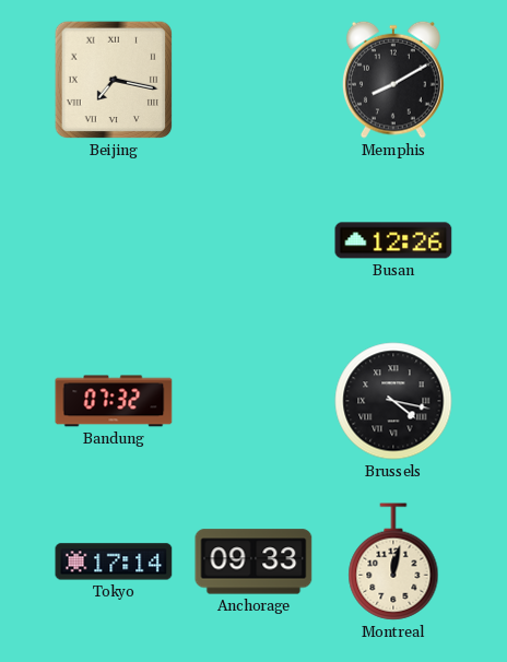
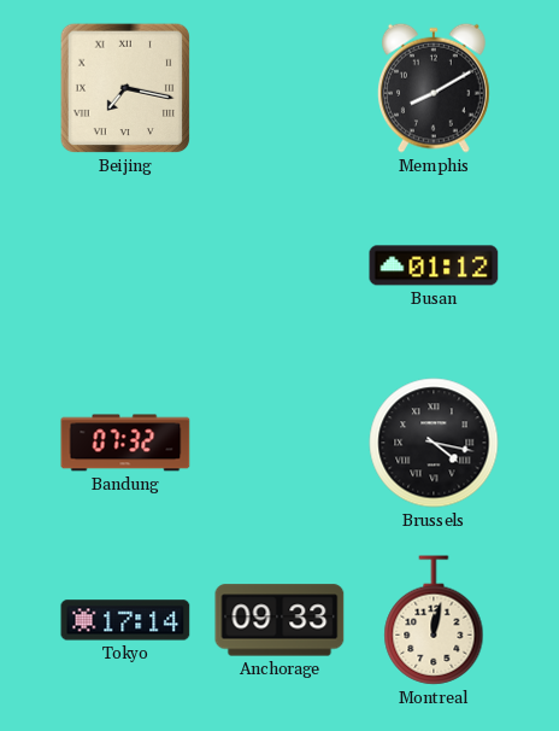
Busan: 12:26 -> 01:12 (434, 265)
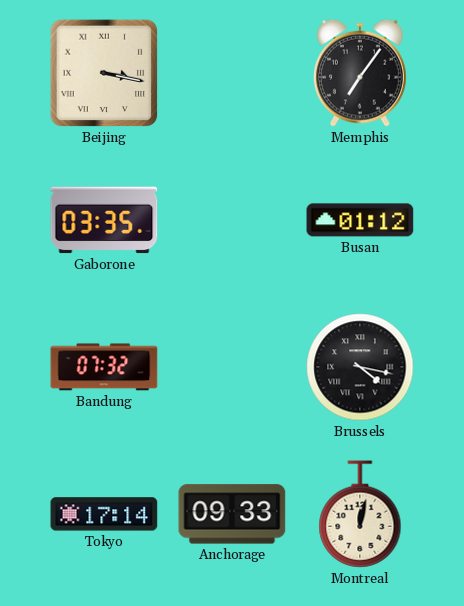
Beijing: 7:17 -> 3:17 (104, 73)
Memphis: 8:10 -> 7:06 (360, 73)
Gaborone: none -> 03:35 (104, 220)
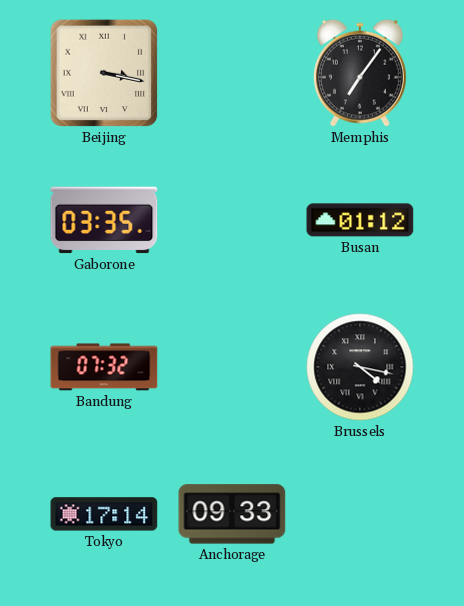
Montreal: 12:02 -> none (360, 514)
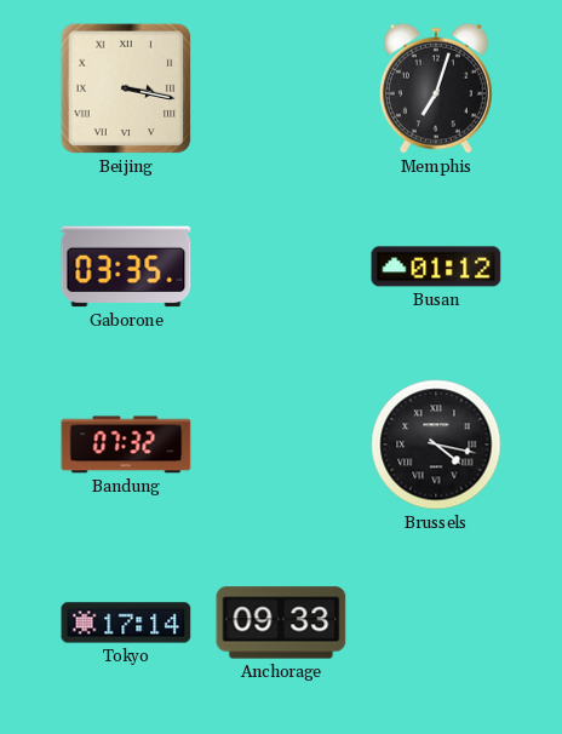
Memphis: 7:06 -> 7:03 (436, 88)
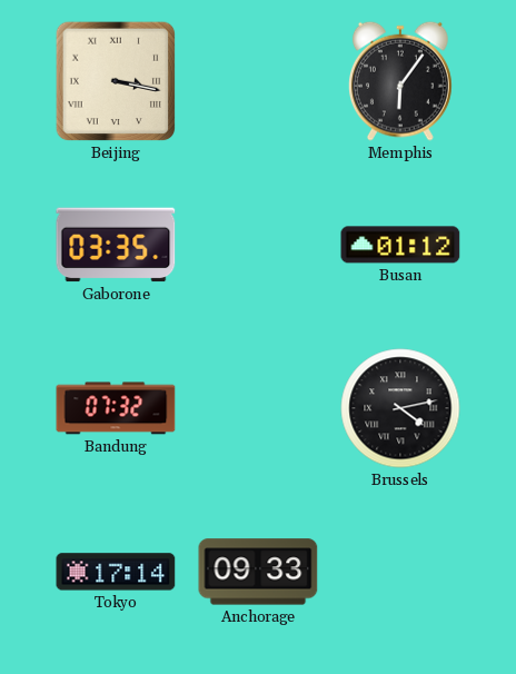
Memphis: 7:03 -> 6:06 (400, 81)
Brussels: 4:17 -> 4:13 (400, 408)
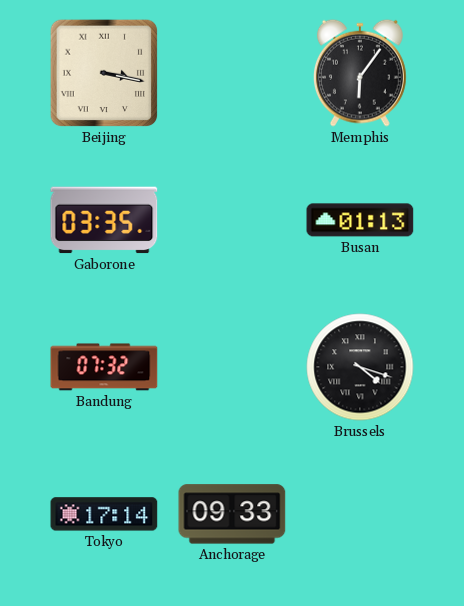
Busan: 01:12 -> 01:13 (360, 220)
Brussels: 4:13 -> 4:18 (360, 367)
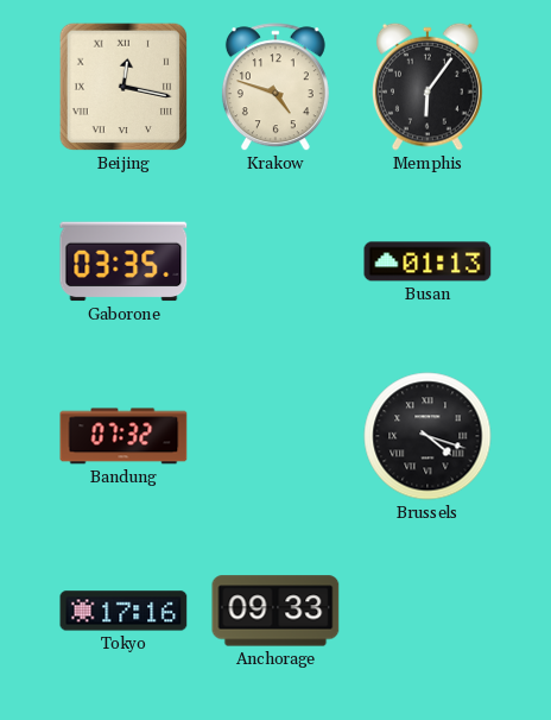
Beijing: 3:17 -> 12:17 (123, 87)
Krakow: none -> 4:48 (275, 88)
Tokyo: 17:14 -> 17:16 (123, 611)
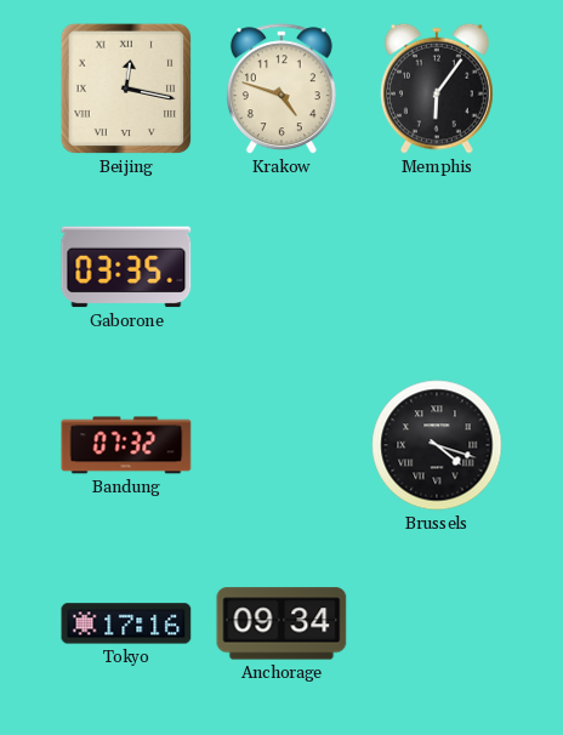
Busan: 01:13 -> none (427, 261)
Anchorage: 09:33 -> 09:34 (281, 623)
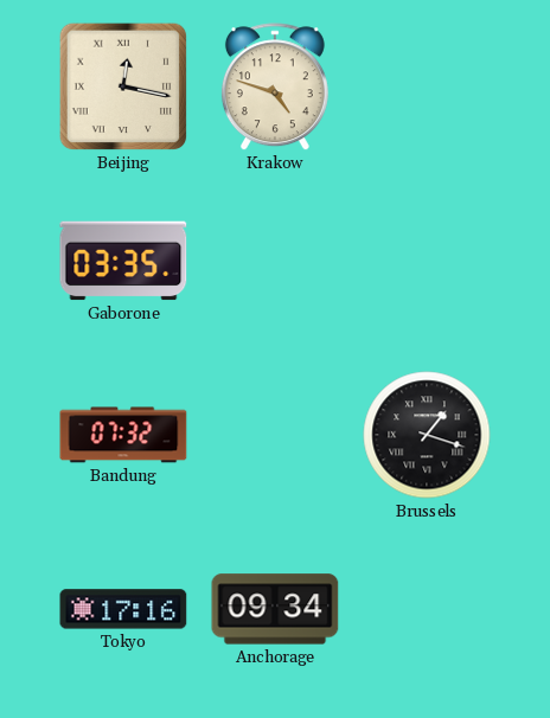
Memphis: 6:06 -> none (437, 89)
Brussels: 4:18 -> 1:18 (427, 435)
